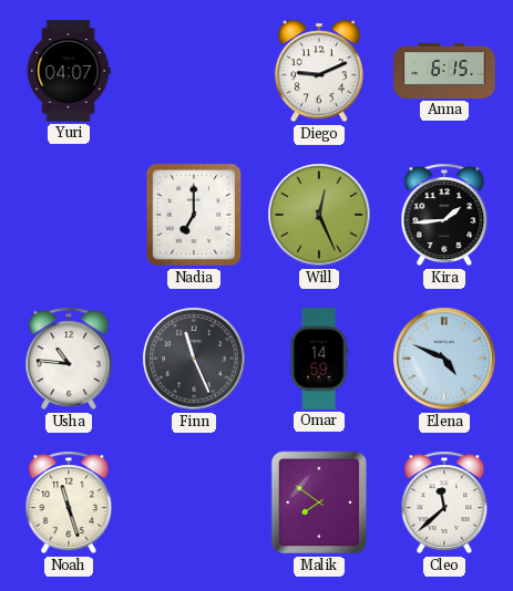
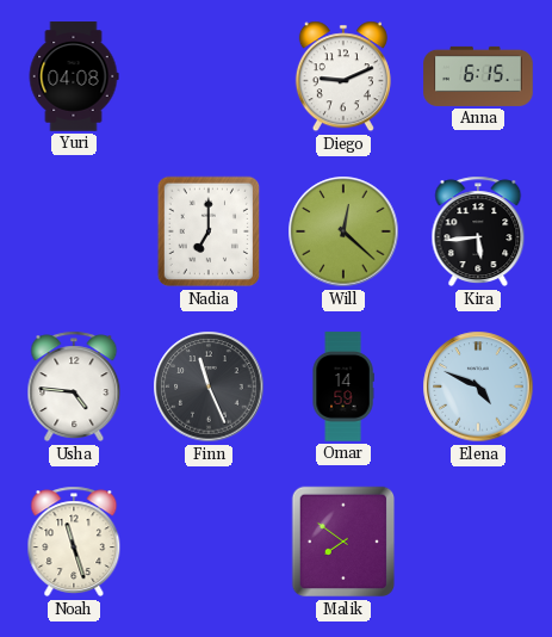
Yuri: 04:07 -> 04:08 (74, 76)
Will: 12:26 -> 12:22 (343, 231)
Kira: 1:44 -> 5:44 (478, 231)
Usha: 10:46 -> 4:46 (74, 386)
Cleo: 11:38 -> none (444, 502)
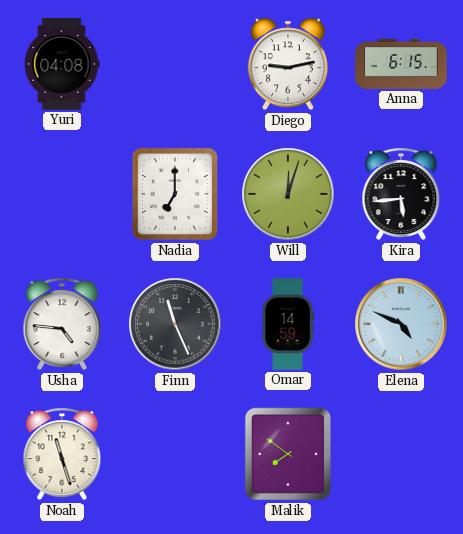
Diego: 9:11 -> 9:13 (288, 64)
Will: 12:22 -> 12:03 (288, 194)
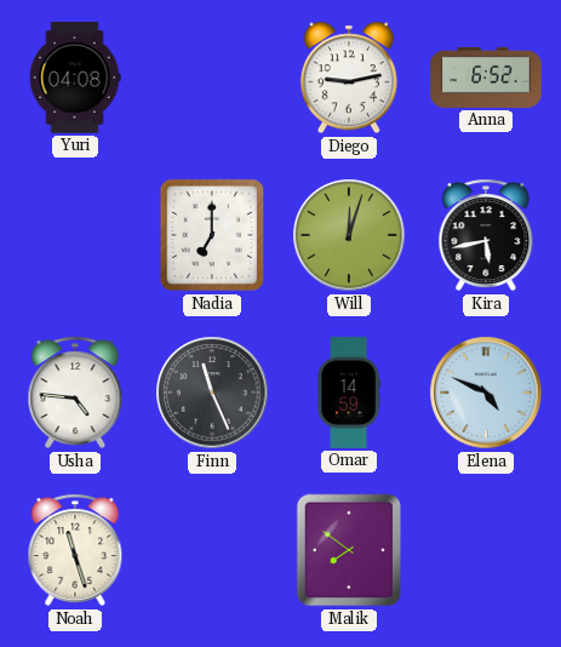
Anna: 6:15 -> 6:52 (486, 78)
Kira: 5:44 -> 5:43 (486, 235)
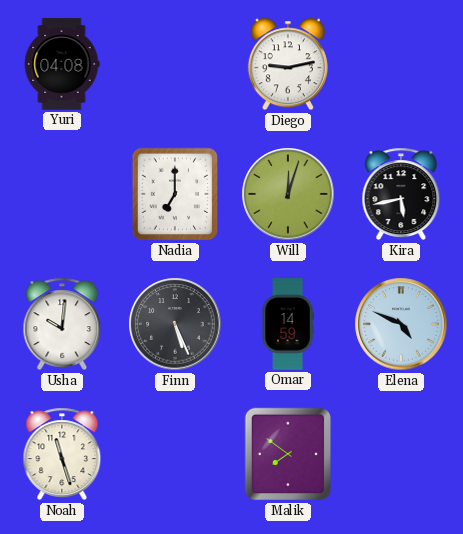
Anna: 6:52 -> none (486, 78)
Usha: 4:46 -> 10:01 (62, 324)
Finn: 11:26 -> 5:26 (175, 324)
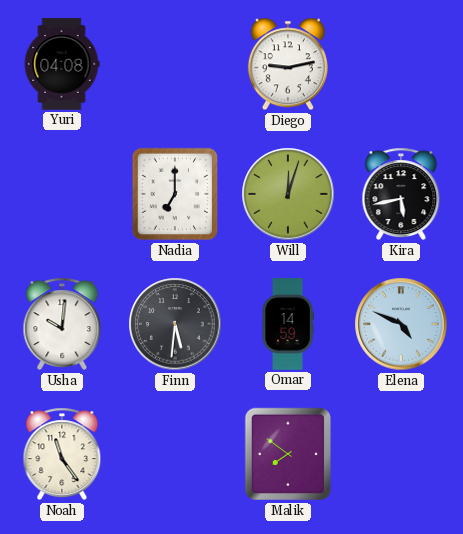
Finn: 5:26 -> 5:31 (175, 324)
Noah: 11:27 -> 11:24 (62, 454)
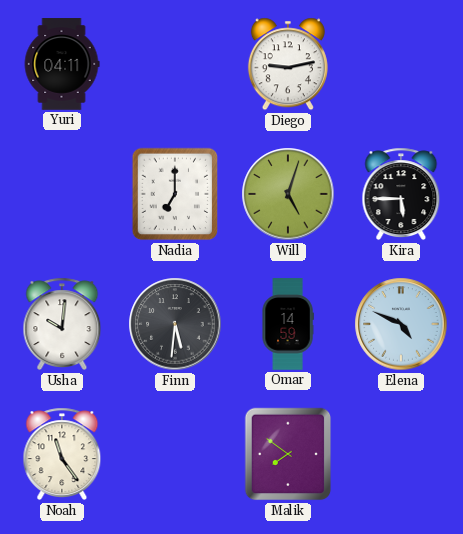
Yuri: 04:08 -> 04:11 (62, 64)
Will: 12:03 -> 5:03 (288, 194)
Kira: 5:43 -> 5:45 (401, 194)
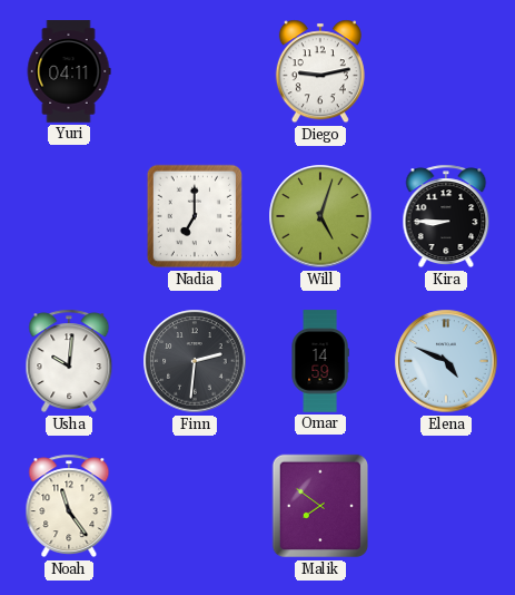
Kira: 5:45 -> 8:45 (446, 216)
Finn: 5:31 -> 2:31 (195, 361)
